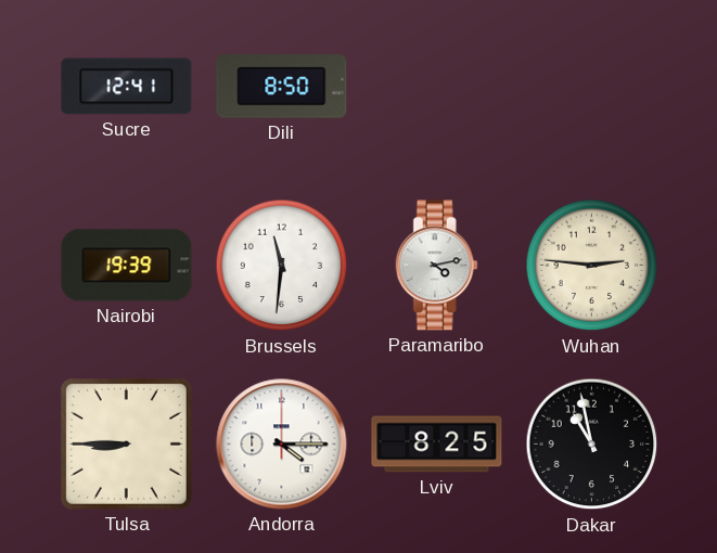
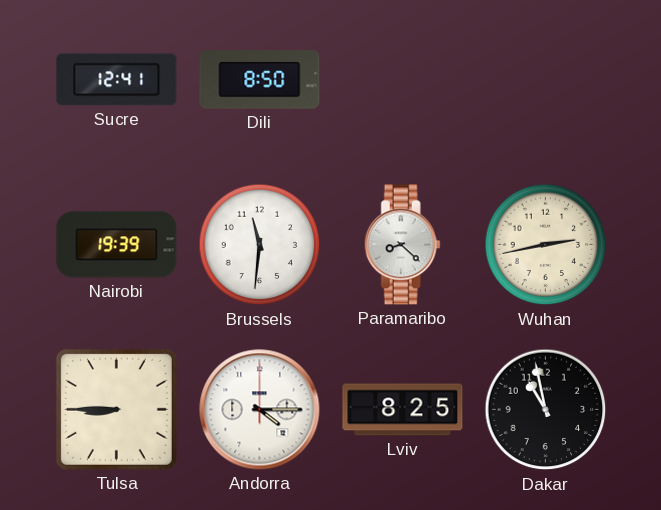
Paramaribo: 4:13 -> 8:22 (402, 245)
Wuhan: 2:46 -> 2:43 (546, 245)
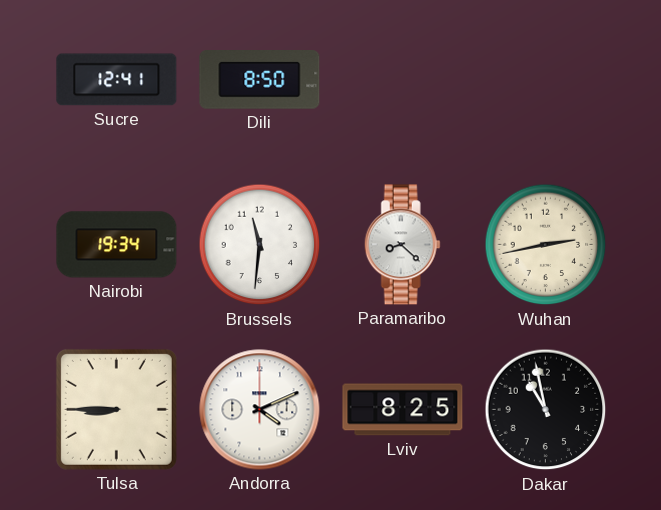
Nairobi: 19:39 -> 19:34 (117, 245)
Andorra: 4:15 -> 4:11 (260, 410)
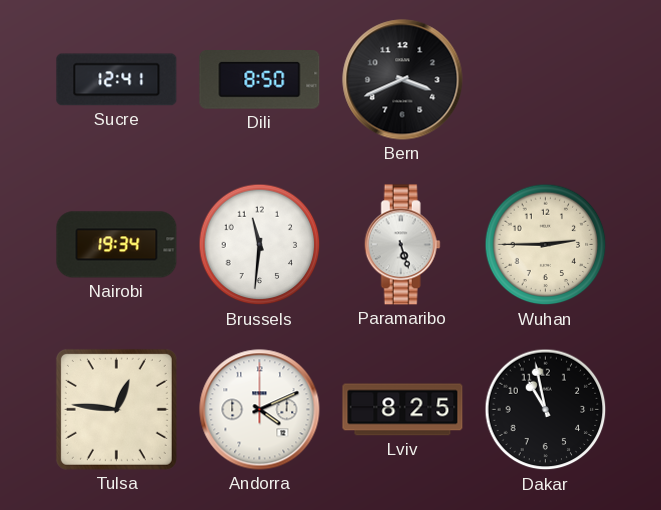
Bern: none -> 3:41 (403, 80)
Paramaribo: 8:22 -> 5:27 (402, 245)
Wuhan: 2:43 -> 2:45 (546, 245)
Tulsa: 8:45 -> 12:46 (116, 409)
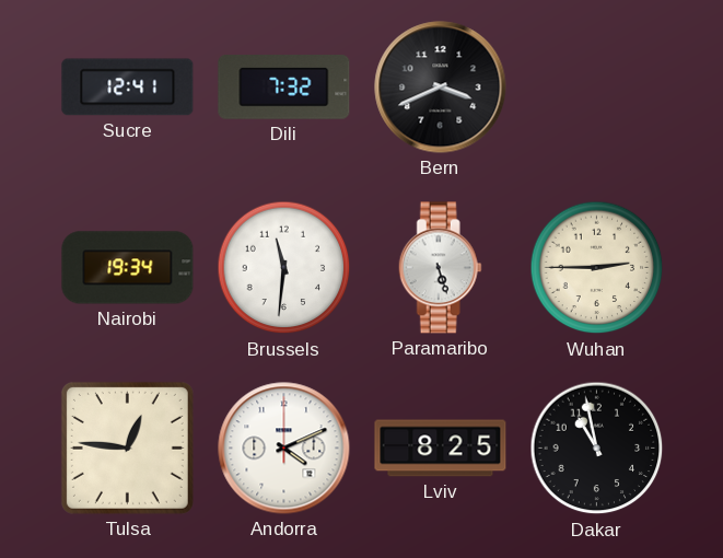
Dili: 8:50 -> 7:32 (284, 88)
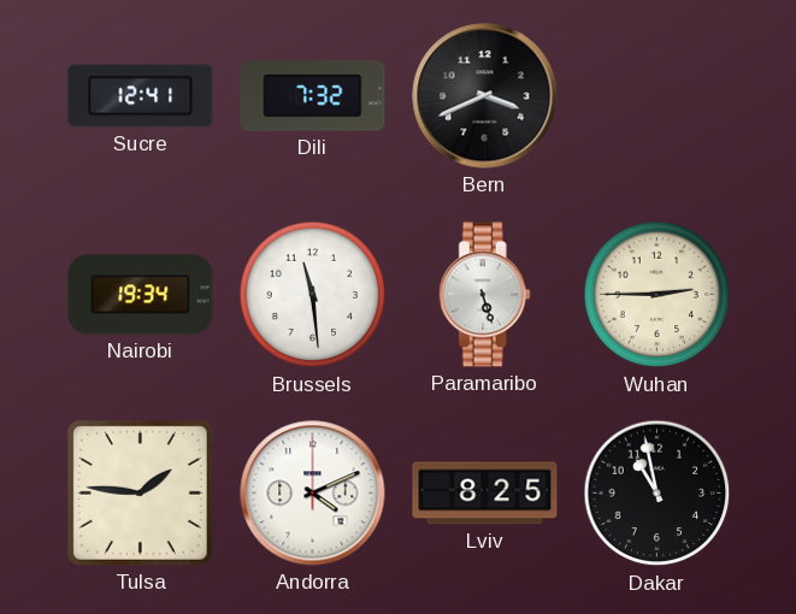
Brussels: 11:31 -> 11:29 (313, 295)
Tulsa: 12:46 -> 1:46 (140, 492)
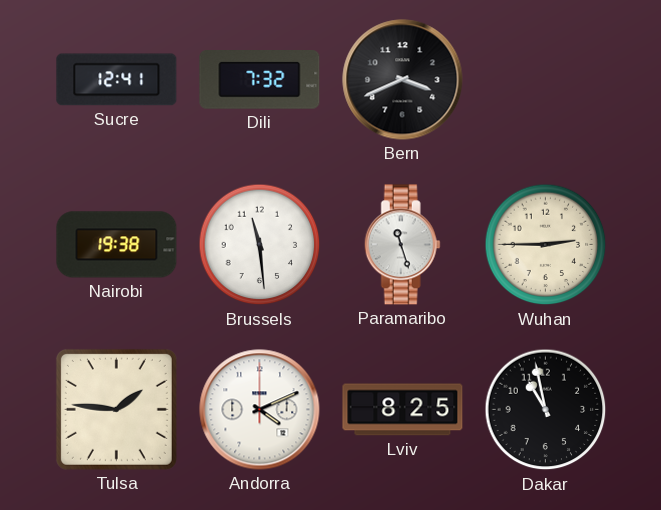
Nairobi: 19:34 -> 19:38 (117, 245)
Paramaribo: 5:27 -> 11:27 (402, 245)
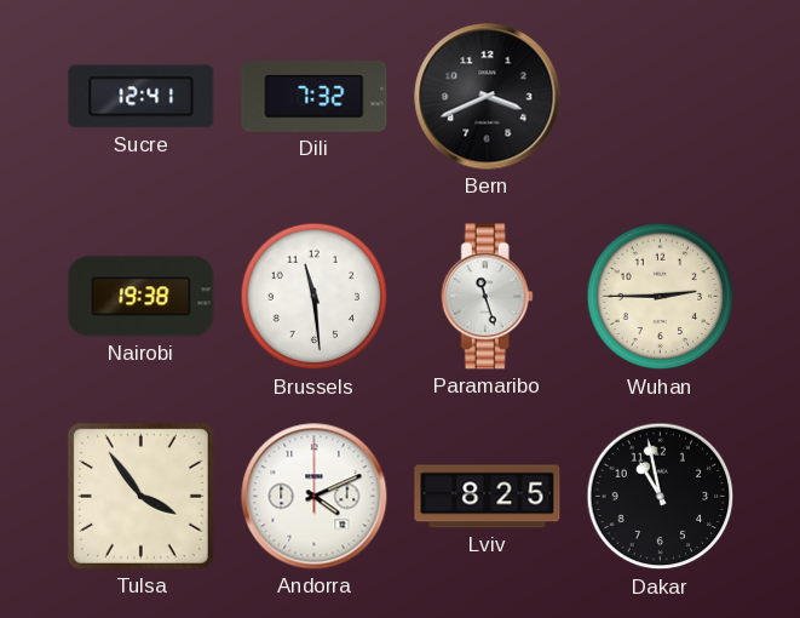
Tulsa: 1:46 -> 3:54 (140, 496)
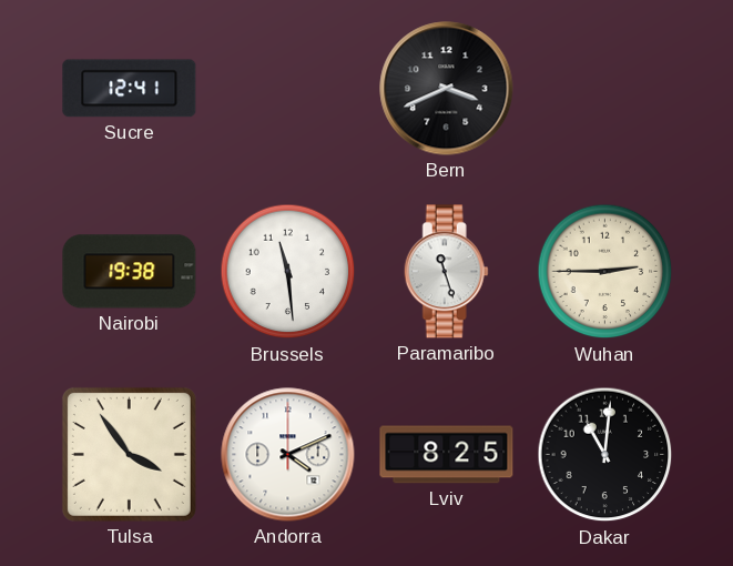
Dili: 7:32 -> none (315, 97)
Dakar: 10:58 -> 11:01 (605, 455)
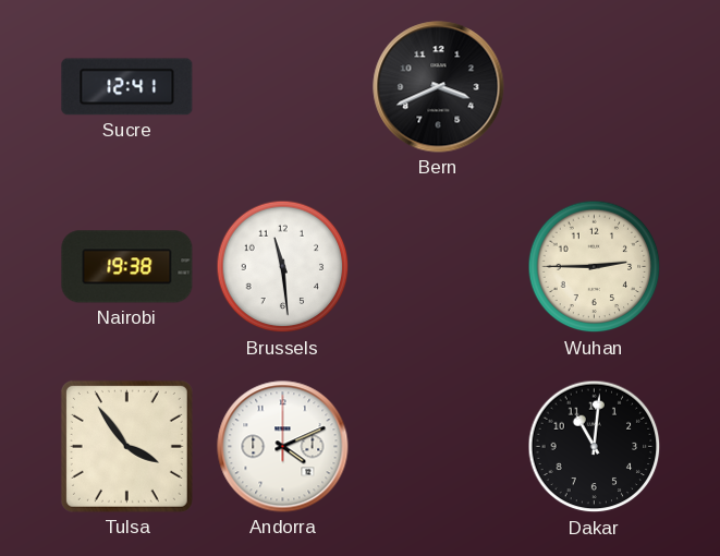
Paramaribo: 11:27 -> none (446, 272)
Lviv: 8:25 -> none (447, 455)
